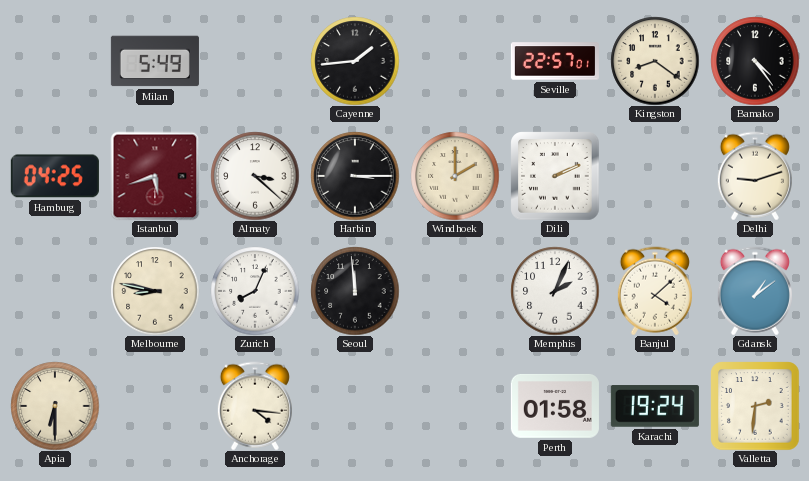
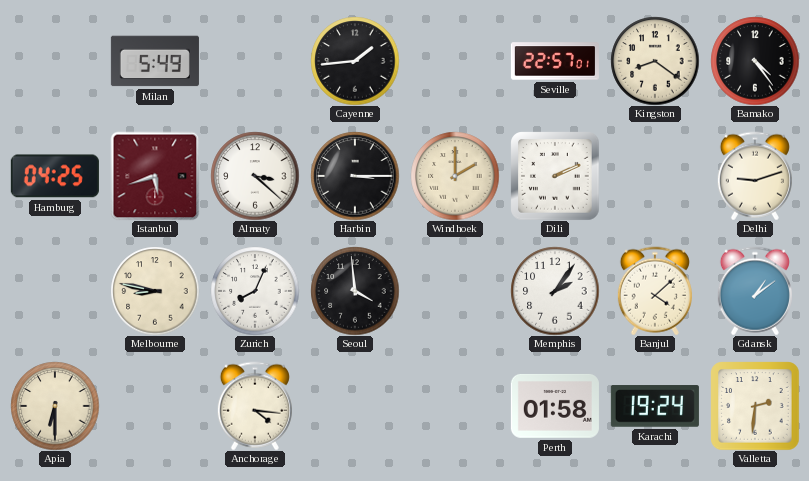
Seoul: 11:59 -> 3:59 (355, 291)
Memphis: 2:04 -> 2:06 (555, 291)
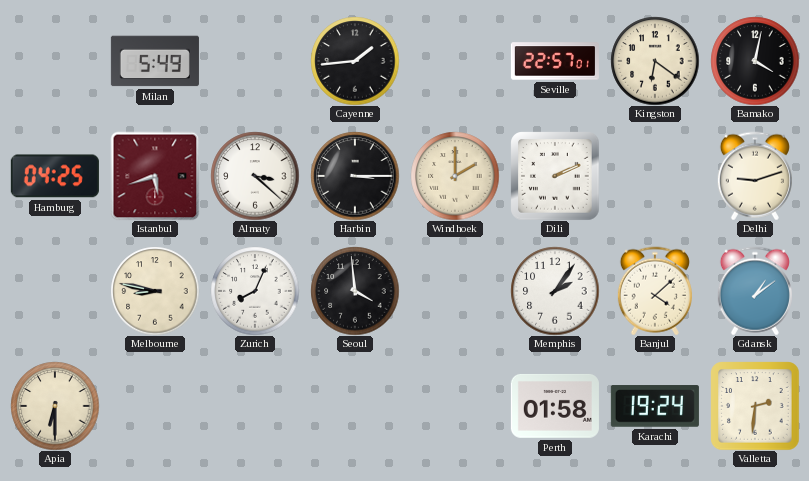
Kingston: 8:21 -> 6:21 (655, 61)
Bamako: 4:24 -> 4:02 (755, 61)
Anchorage: 4:16 -> none (255, 406)
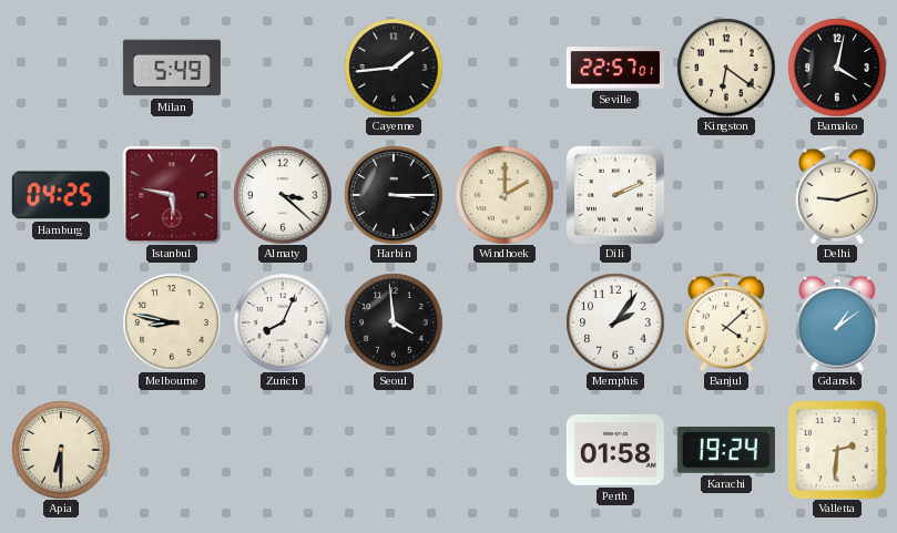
Istanbul: 5:42 -> 5:47 (172, 195)
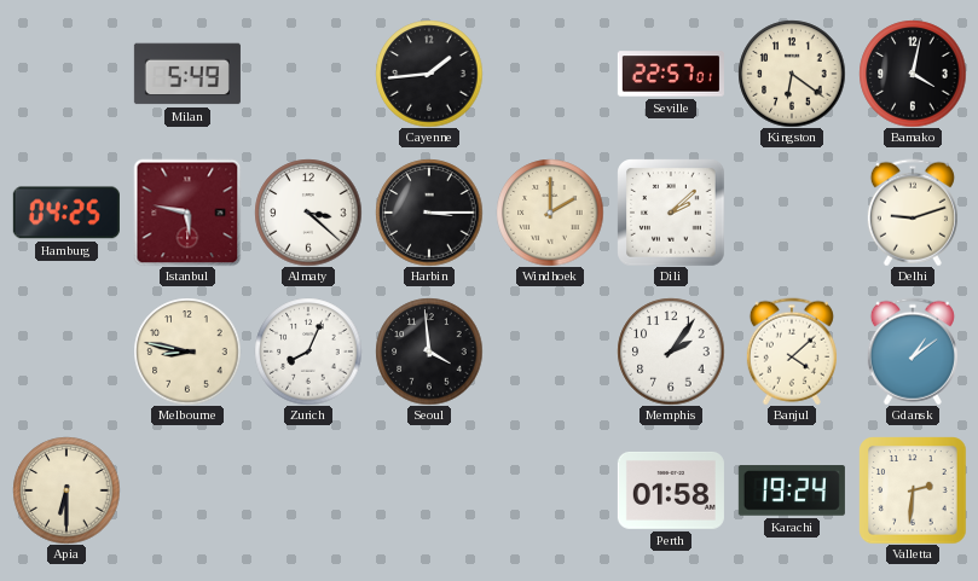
Dili: 2:11 -> 2:08 (671, 213)
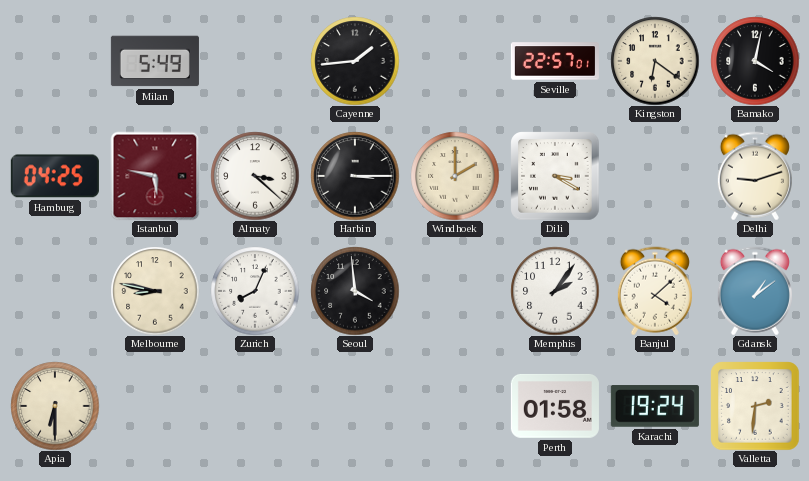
Dili: 2:08 -> 3:20 (555, 176)
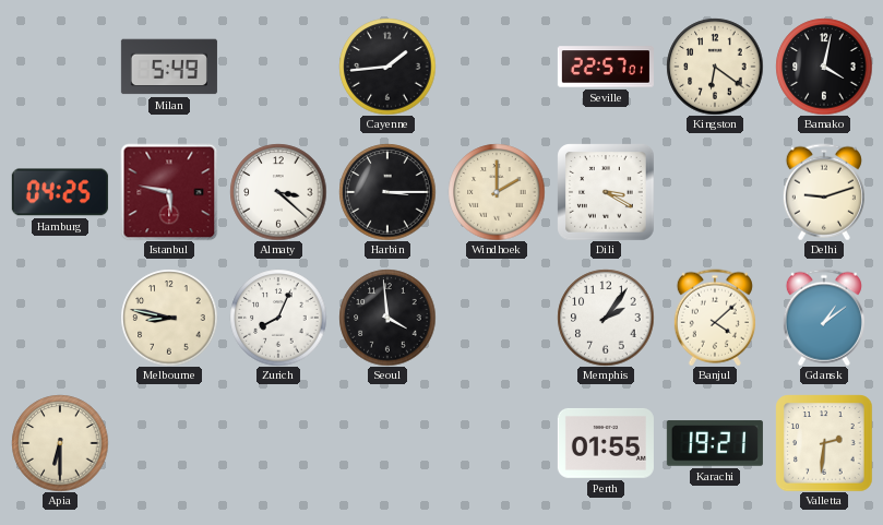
Perth: 01:58 -> 01:55 (606, 443)
Karachi: 19:24 -> 19:21 (715, 443)
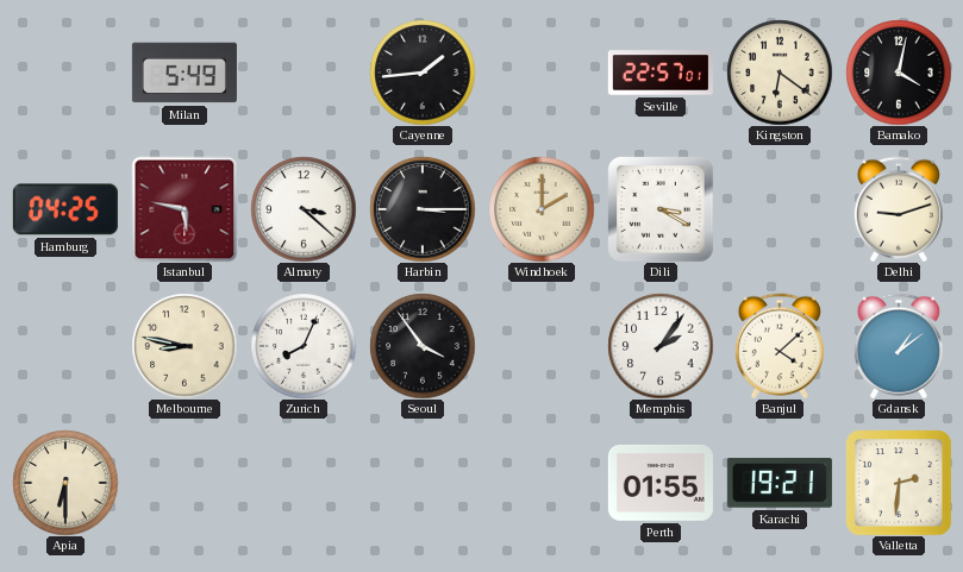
Seoul: 3:59 -> 3:54 (423, 346)
